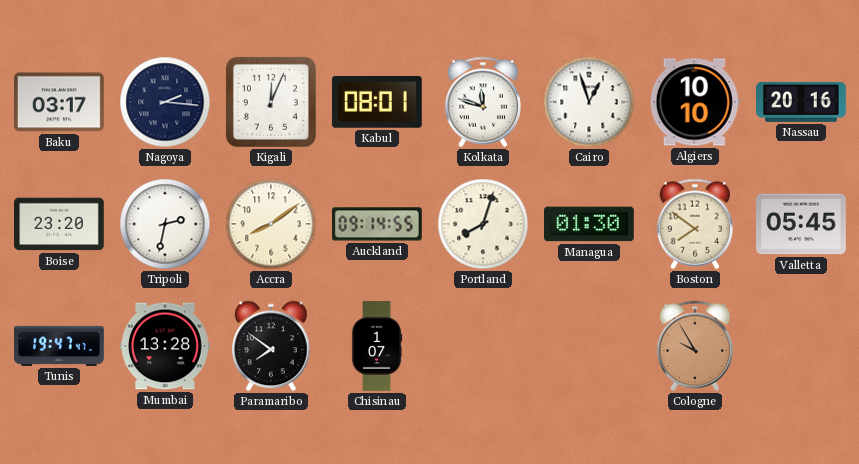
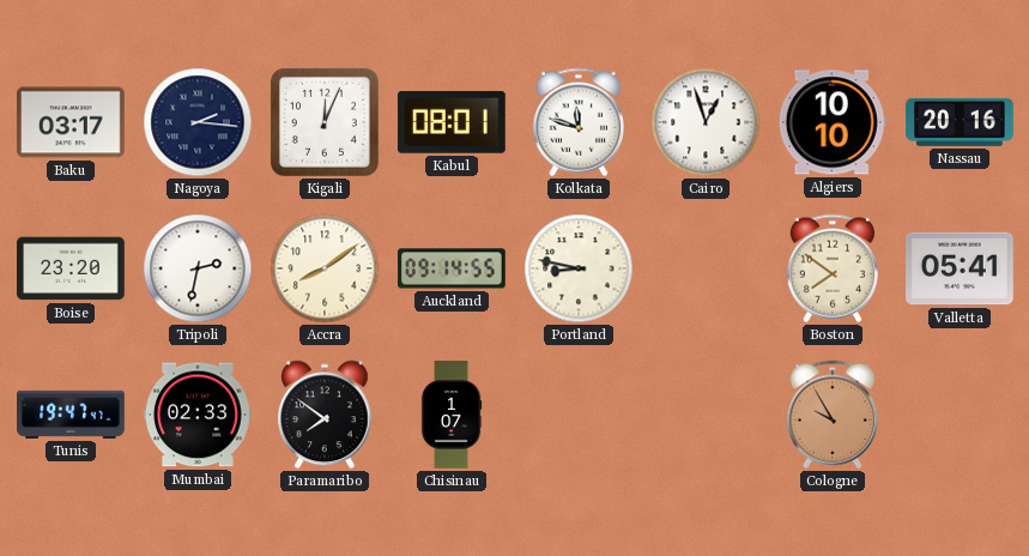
Portland: 8:03 -> 8:47 (579, 268)
Managua: 01:30 -> none (590, 224)
Valletta: 05:45 -> 05:41 (961, 268)
Mumbai: 13:28 -> 02:33 (199, 415)
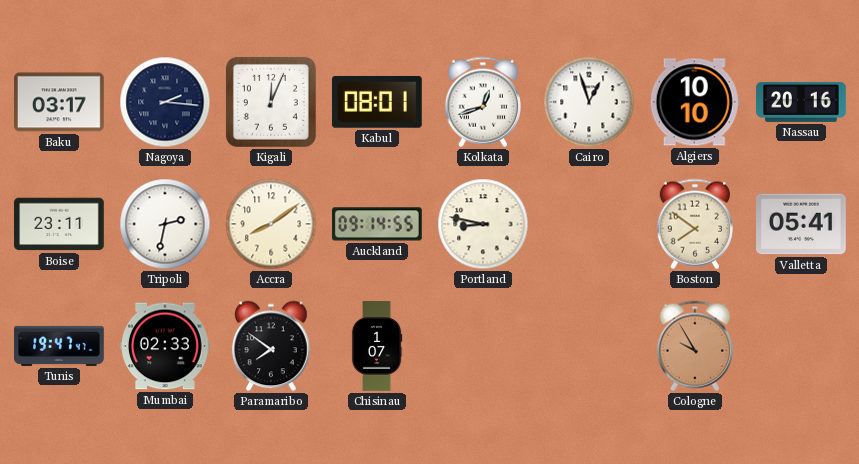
Kolkata: 11:48 -> 12:42 (482, 102)
Boise: 23:20 -> 23:11 (60, 224)
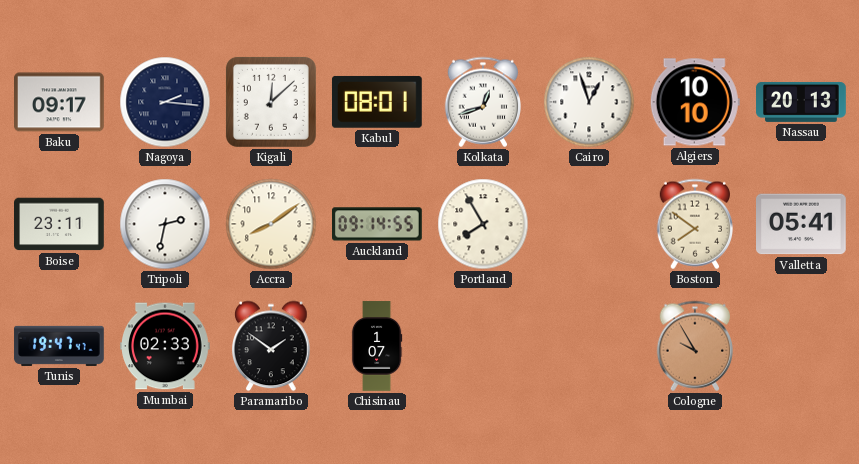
Baku: 03:17 -> 09:17 (60, 102)
Kigali: 12:04 -> 12:08 (271, 102)
Nassau: 20:16 -> 20:13 (801, 102)
Portland: 8:47 -> 7:55 (483, 224)
Paramaribo: 7:51 -> 1:51 (271, 346)
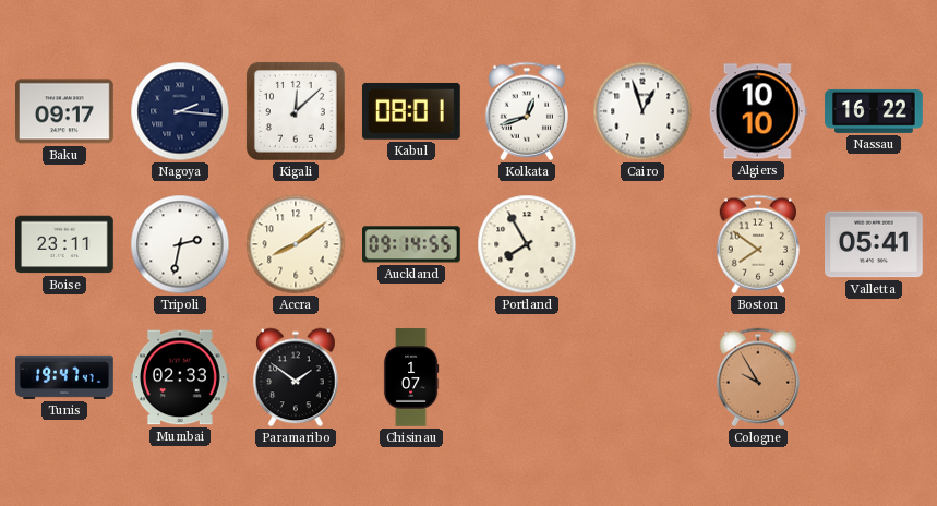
Nassau: 20:13 -> 16:22 (874, 111)
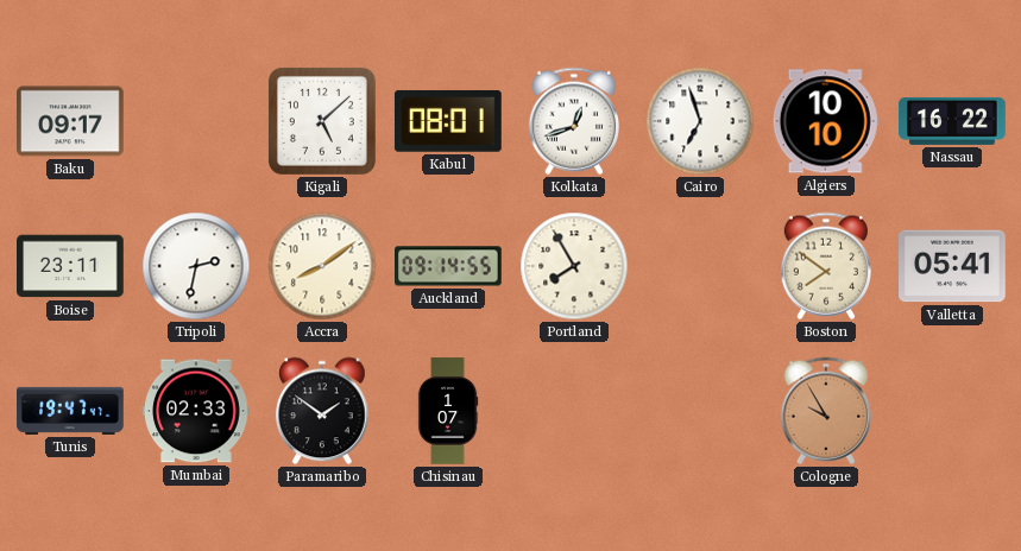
Nagoya: 2:16 -> none (180, 111)
Kigali: 12:08 -> 5:08 (322, 121)
Cairo: 12:57 -> 6:57 (700, 121)
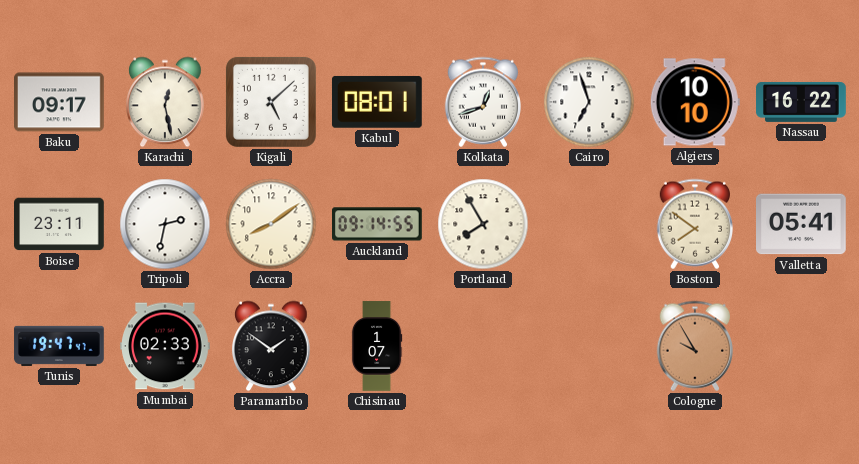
Karachi: none -> 12:28 (165, 102)
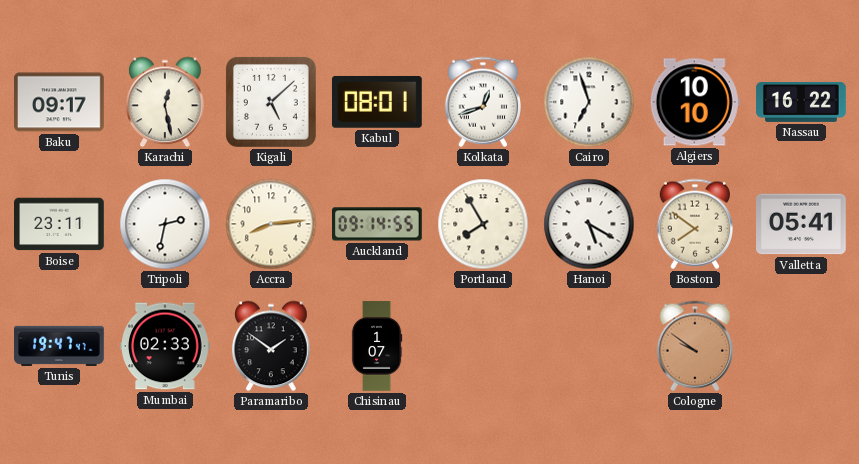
Accra: 8:09 -> 8:14 (271, 224)
Hanoi: none -> 5:20 (589, 224)
Cologne: 9:55 -> 9:51 (694, 346)
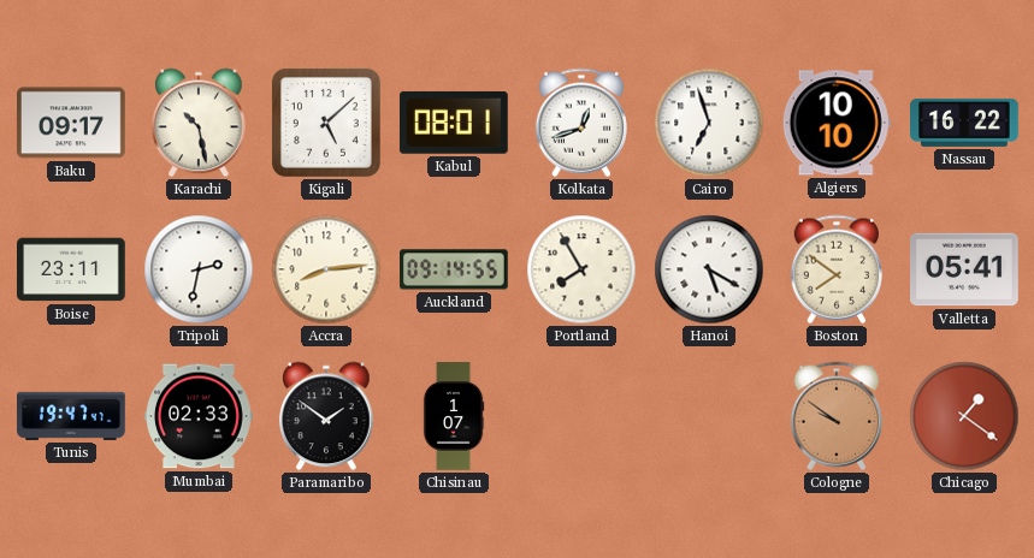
Karachi: 12:28 -> 10:28 (199, 123)
Chicago: none -> 1:21 (964, 416)
